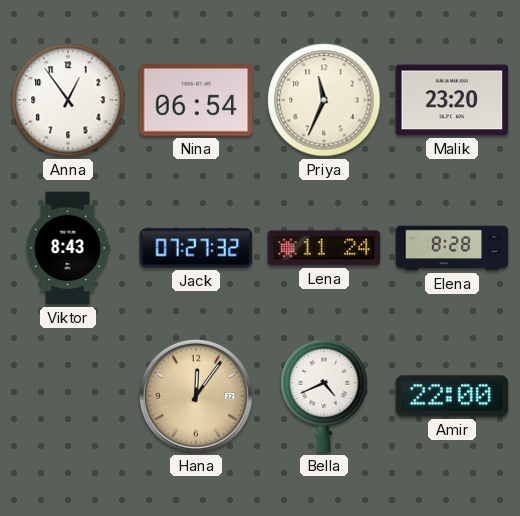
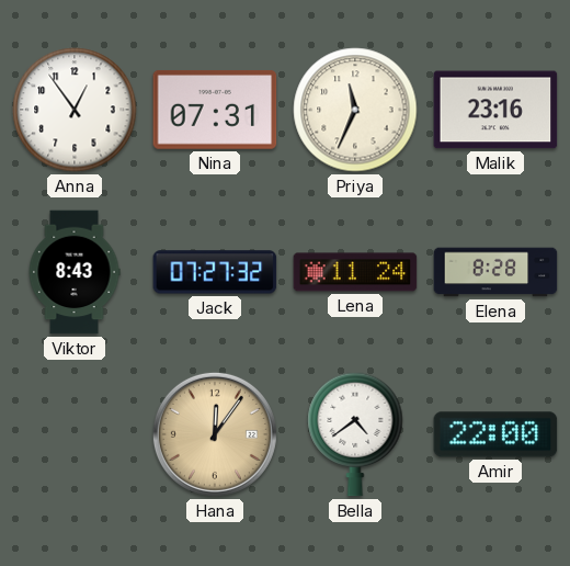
Nina: 06:54 -> 07:31 (215, 110)
Malik: 23:20 -> 23:16 (495, 110)
Bella: 4:41 -> 4:39 (355, 434)
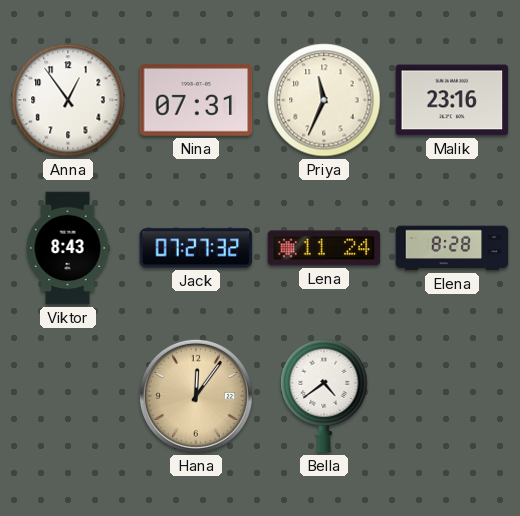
Amir: 22:00 -> none (495, 434)
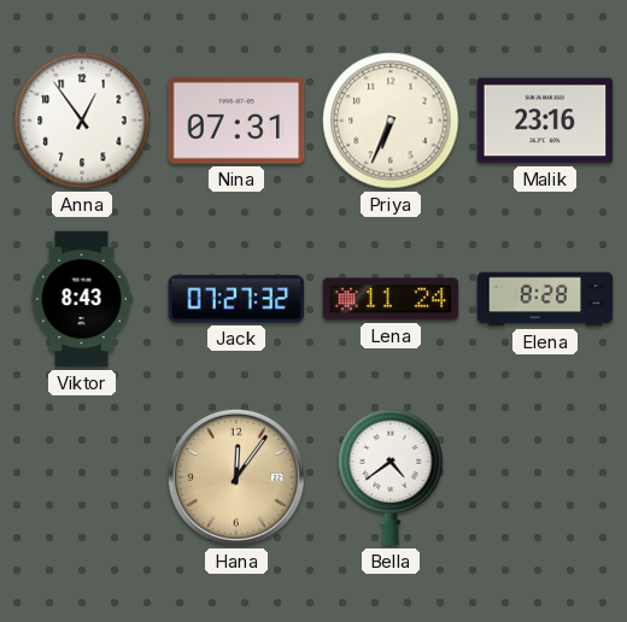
Priya: 11:34 -> 6:34 (391, 121)
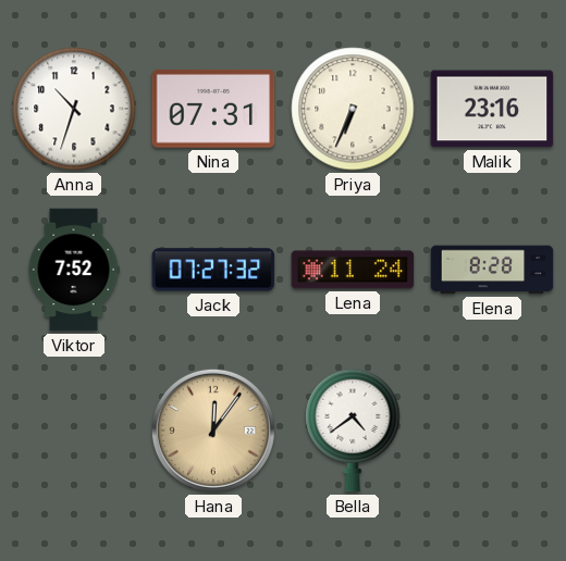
Anna: 12:54 -> 10:33 (74, 109)
Viktor: 8:43 -> 7:52 (74, 270)
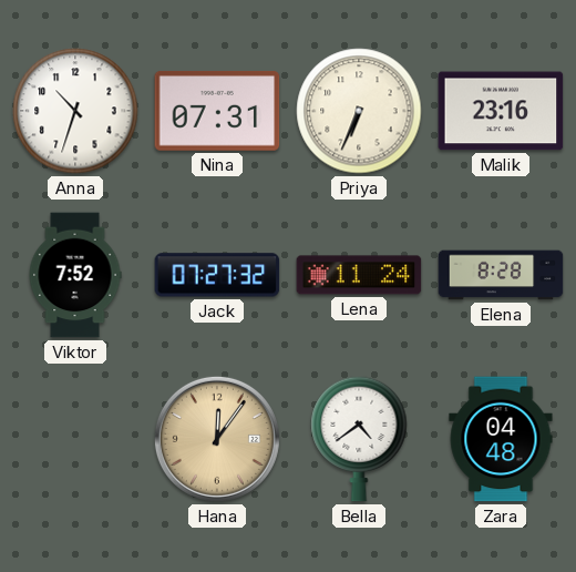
Zara: none -> 04:48 (501, 439)
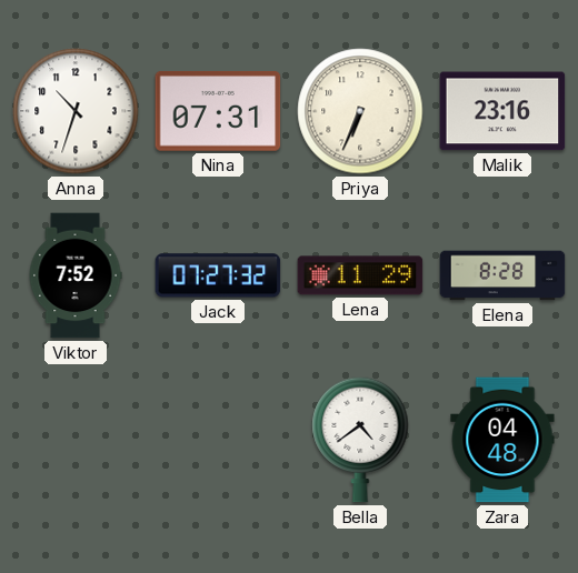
Lena: 11:24 -> 11:29 (360, 275)
Hana: 12:06 -> none (217, 439)
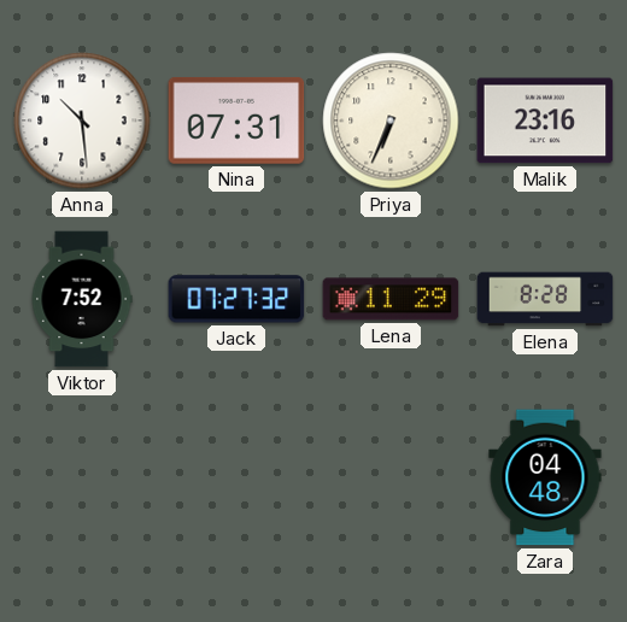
Anna: 10:33 -> 10:29 (82, 121)
Bella: 4:39 -> none (360, 440)
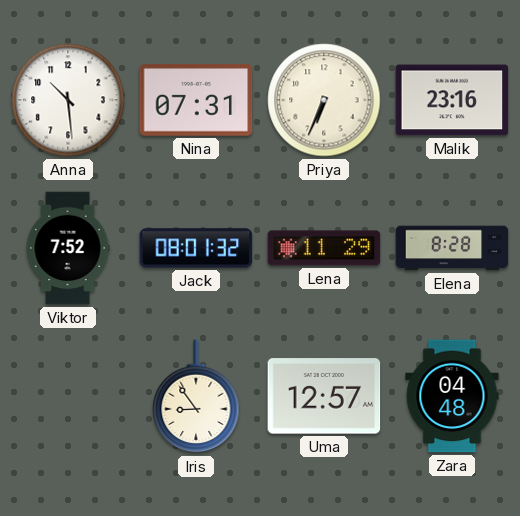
Jack: 07:27 -> 08:01 (196, 248)
Iris: none -> 8:54 (196, 397)
Uma: none -> 12:57 (324, 396)
